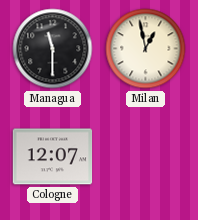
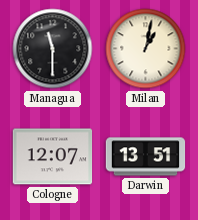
Milan: 12:58 -> 1:02 (146, 49)
Darwin: none -> 13:51 (146, 157)
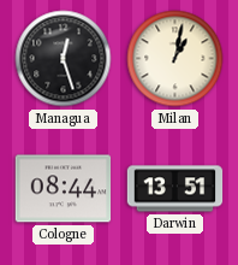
Managua: 11:30 -> 12:27 (64, 59)
Cologne: 12:07 -> 08:44 (64, 189)
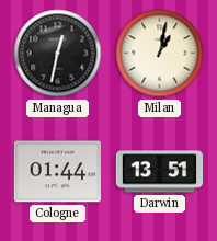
Managua: 12:27 -> 12:32 (58, 54)
Cologne: 08:44 -> 01:44 (58, 172)
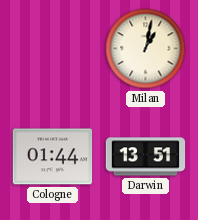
Managua: 12:32 -> none (58, 54)
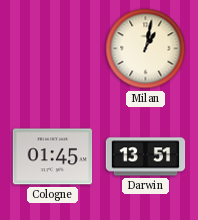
Cologne: 01:44 -> 01:45 (53, 157)
